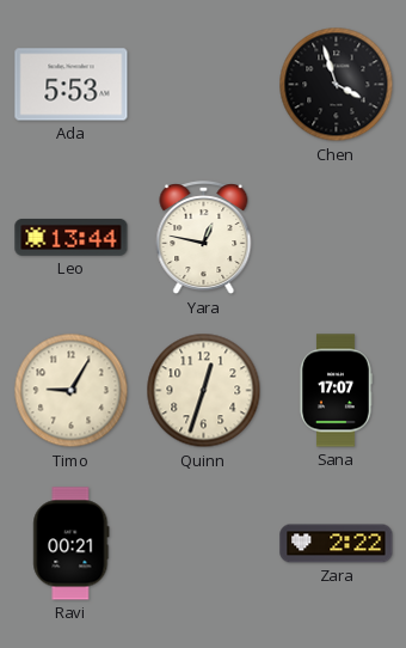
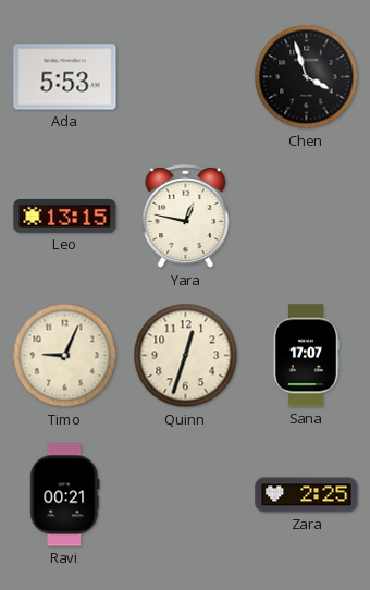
Leo: 13:44 -> 13:15 (65, 217)
Timo: 9:05 -> 9:04 (65, 356)
Zara: 2:22 -> 2:25 (307, 495)
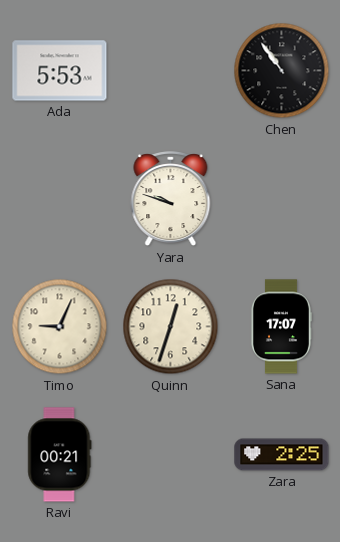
Chen: 3:57 -> 10:54 (282, 71)
Leo: 13:15 -> none (65, 217)
Yara: 12:47 -> 9:48 (171, 199)
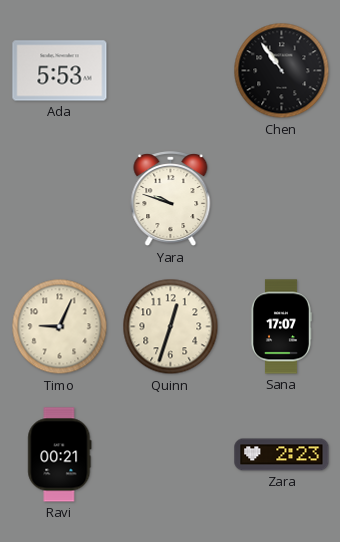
Zara: 2:25 -> 2:23 (282, 455)
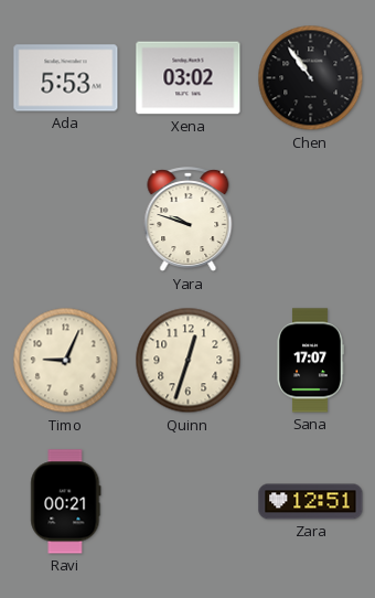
Xena: none -> 03:02 (189, 78)
Zara: 2:23 -> 12:51 (311, 502)
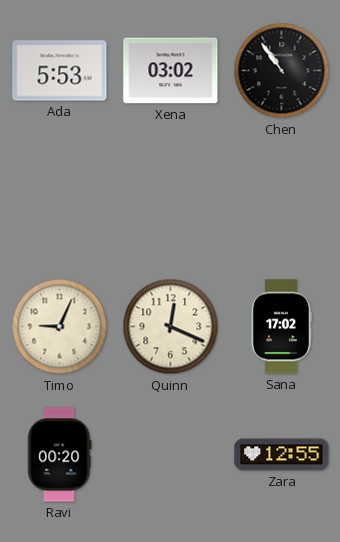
Yara: 9:48 -> none (189, 220)
Quinn: 12:33 -> 12:19 (171, 327)
Sana: 17:07 -> 17:02 (282, 327)
Ravi: 00:21 -> 00:20 (60, 455)
Zara: 12:51 -> 12:55 (282, 455)
